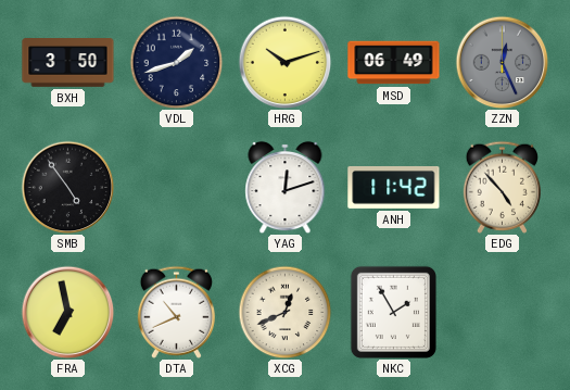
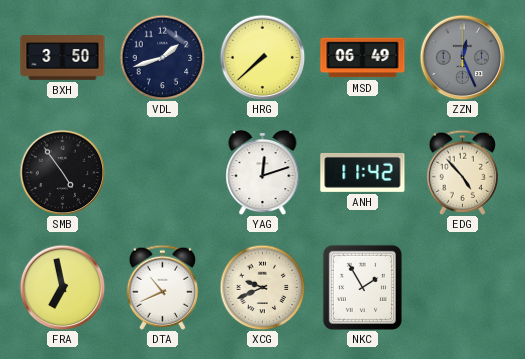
HRG: 10:12 -> 7:38 (262, 57)
XCG: 12:41 -> 9:41 (262, 287)
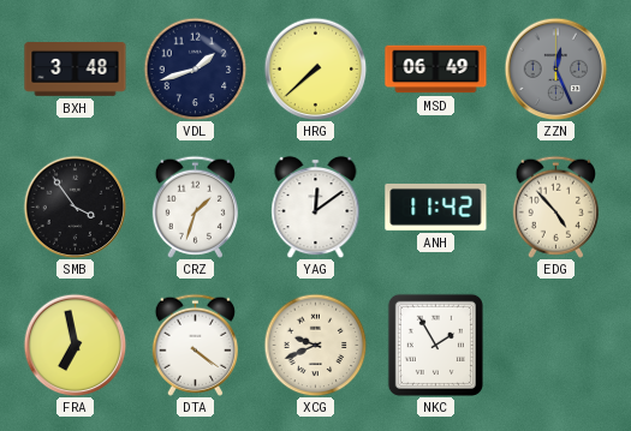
BXH: 3:50 -> 3:48 (76, 70)
SMB: 4:54 -> 3:54 (75, 206)
CRZ: none -> 1:33 (195, 206)
YAG: 12:12 -> 12:09 (316, 206)
DTA: 10:41 -> 4:21 (195, 345)
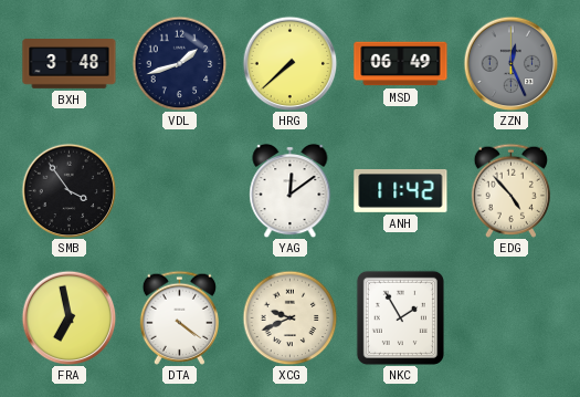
CRZ: 1:33 -> none (195, 206)
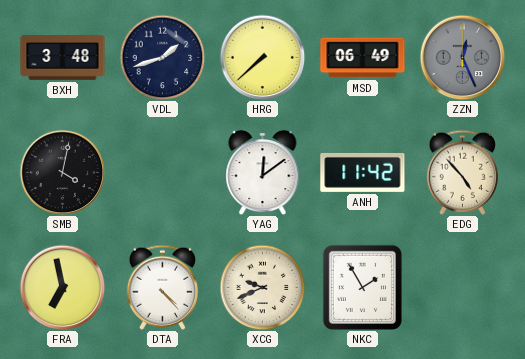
SMB: 3:54 -> 4:02 (62, 172)
DTA: 4:21 -> 4:23 (162, 287)
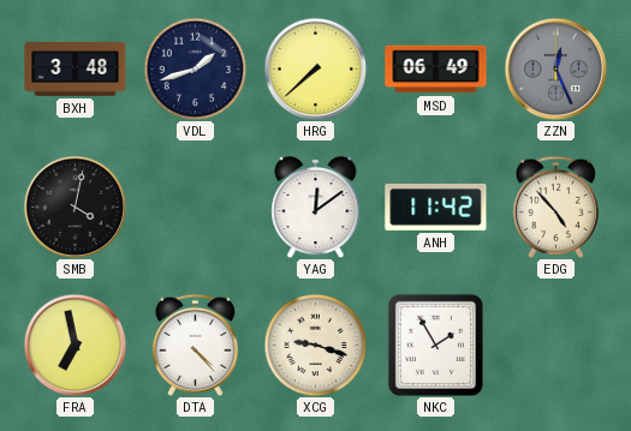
XCG: 9:41 -> 9:18 (315, 345)
